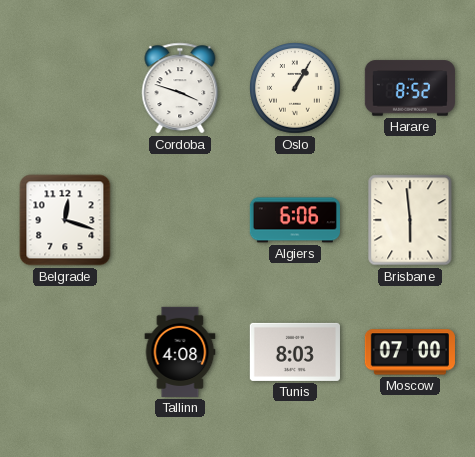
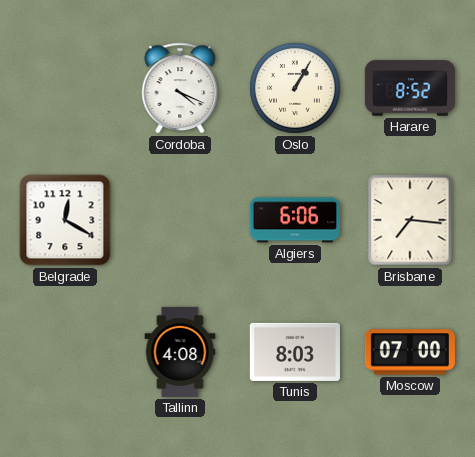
Cordoba: 3:48 -> 4:19 (180, 88)
Belgrade: 12:18 -> 12:20 (65, 220)
Brisbane: 5:59 -> 7:16 (410, 220)
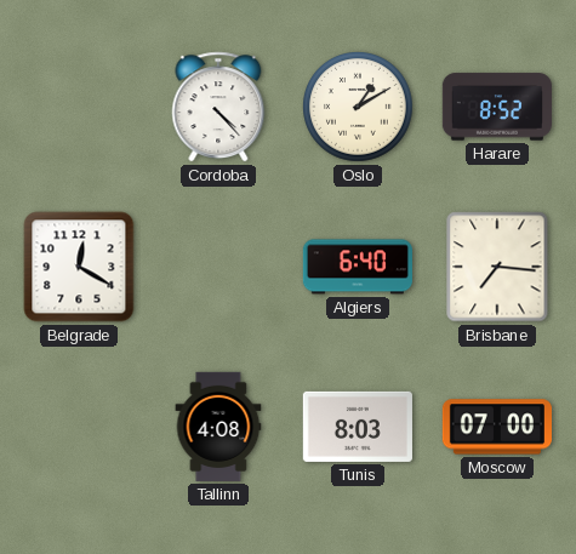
Cordoba: 4:19 -> 4:23 (218, 107)
Oslo: 1:05 -> 1:10 (358, 107)
Algiers: 6:06 -> 6:40 (358, 267)
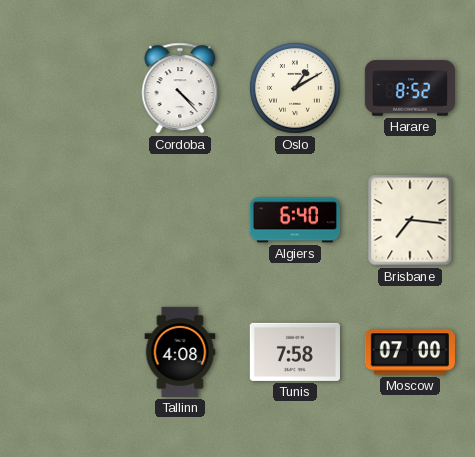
Belgrade: 12:20 -> none (79, 267)
Tunis: 8:03 -> 7:58 (295, 352)
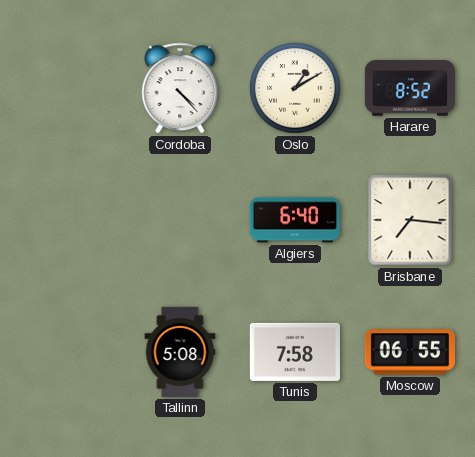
Tallinn: 4:08 -> 5:08 (180, 352)
Moscow: 07:00 -> 06:55 (410, 352)
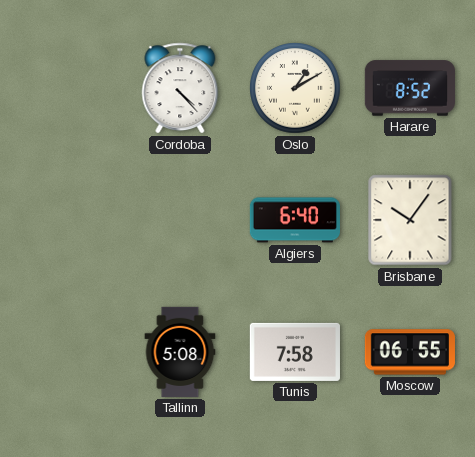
Brisbane: 7:16 -> 10:06 (410, 220)
